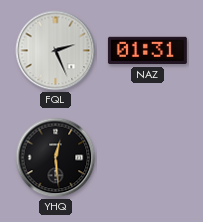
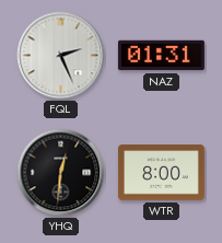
YHQ: 12:29 -> 12:31 (61, 173)
WTR: none -> 8:00 (161, 173)
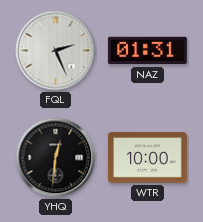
WTR: 8:00 -> 10:00 (147, 158)
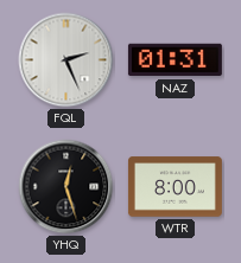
YHQ: 12:31 -> 12:27 (66, 187)
WTR: 10:00 -> 8:00 (175, 187)
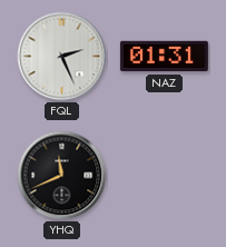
YHQ: 12:27 -> 11:41 (62, 176)
WTR: 8:00 -> none (175, 187)
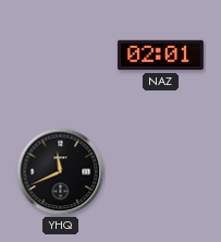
FQL: 2:26 -> none (62, 57)
NAZ: 01:31 -> 02:01 (160, 56)
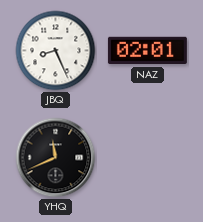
JBQ: none -> 8:26 (56, 51)
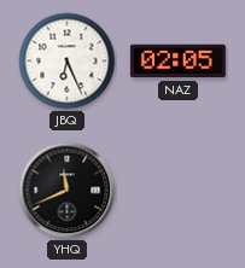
JBQ: 8:26 -> 6:26 (68, 62)
NAZ: 02:01 -> 02:05 (177, 62)
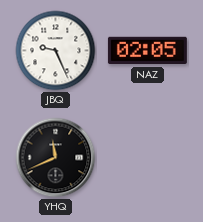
JBQ: 6:26 -> 9:26 (56, 51)
